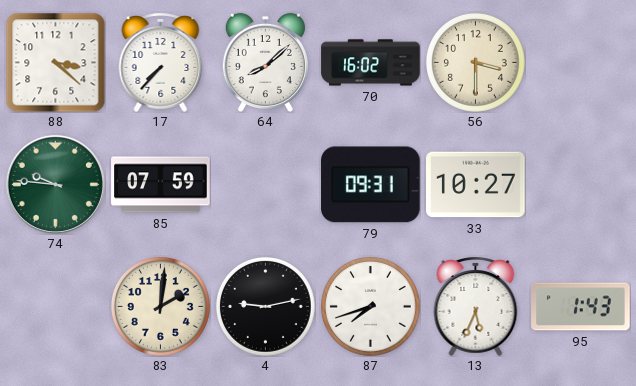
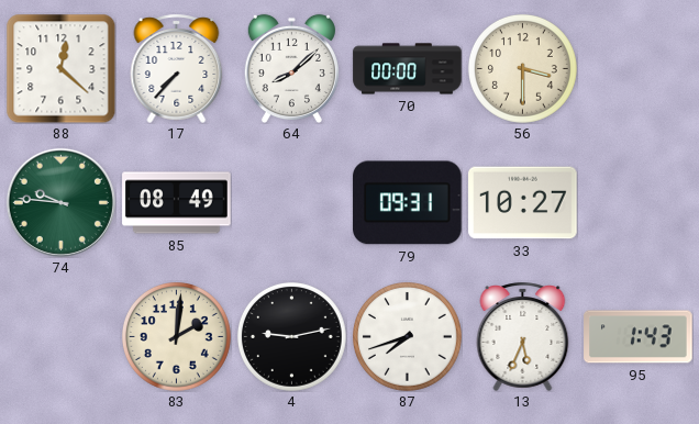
88: 3:22 -> 12:22 (60, 68)
70: 16:02 -> 00:00 (408, 69)
85: 07:59 -> 08:49 (177, 203)
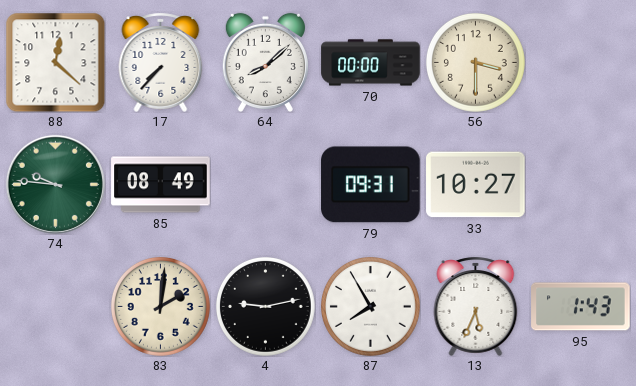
87: 7:42 -> 7:55 (371, 307)
